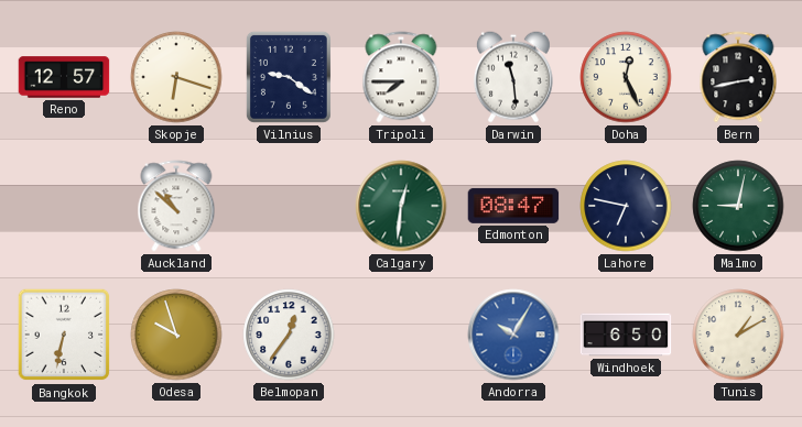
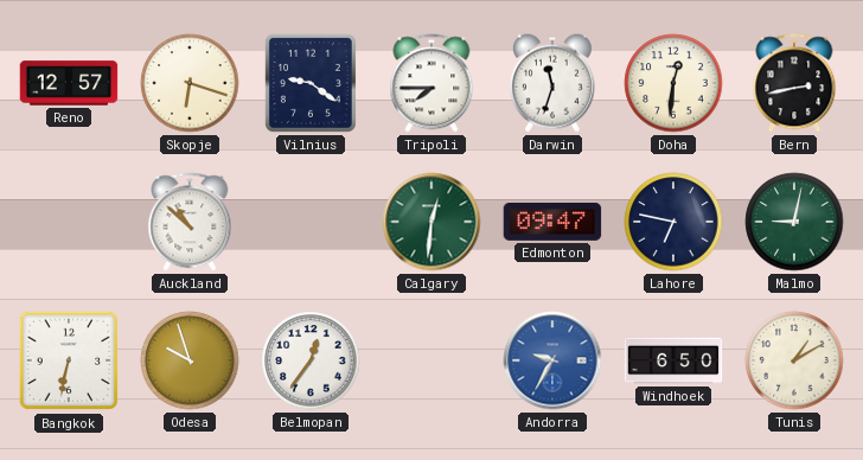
Darwin: 11:29 -> 11:33 (552, 83)
Doha: 12:26 -> 12:31 (673, 83)
Edmonton: 08:47 -> 09:47 (552, 222)
Andorra: 10:05 -> 9:35 (552, 360)
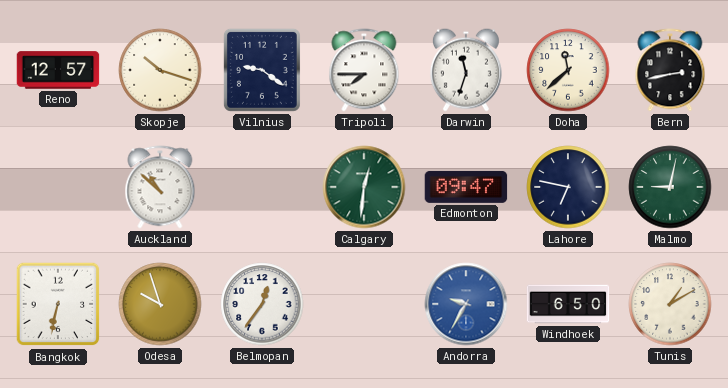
Skopje: 6:18 -> 10:18 (160, 70)
Doha: 12:31 -> 11:38 (568, 70)
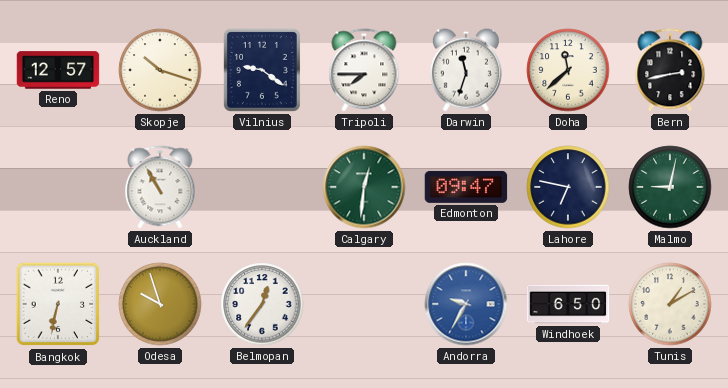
Auckland: 10:52 -> 10:55 (160, 187)
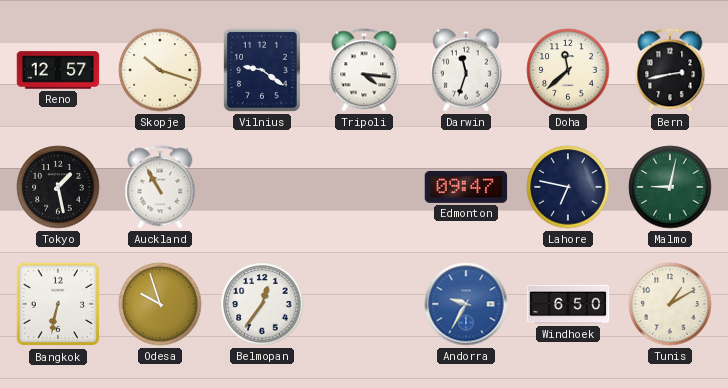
Tripoli: 7:45 -> 4:16 (364, 70)
Tokyo: none -> 1:28 (58, 187)
Calgary: 12:31 -> none (364, 187)
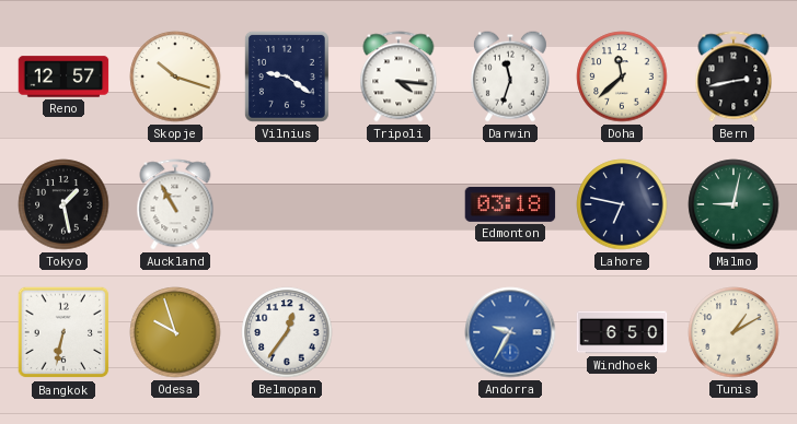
Edmonton: 09:47 -> 03:18 (510, 204)
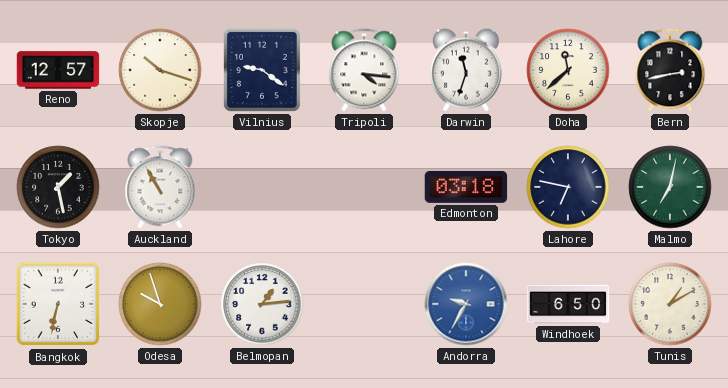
Malmo: 9:02 -> 7:02 (670, 187)
Belmopan: 12:36 -> 1:14 (262, 304)
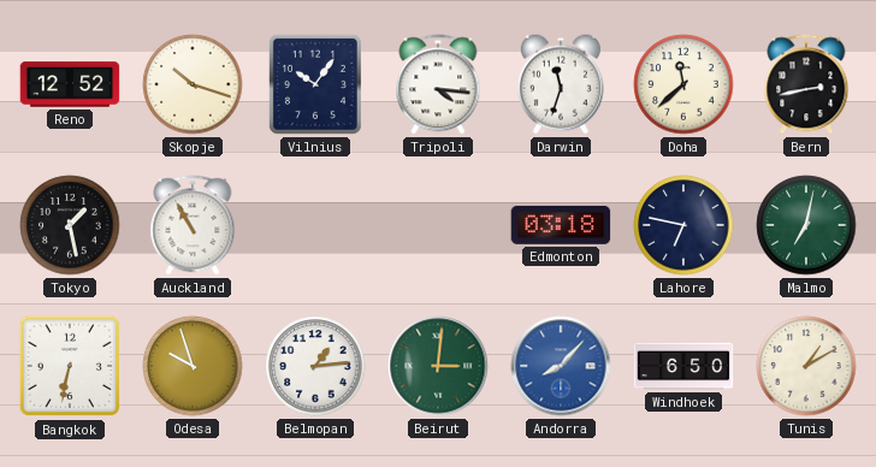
Reno: 12:57 -> 12:52 (70, 84)
Vilnius: 9:21 -> 10:06 (315, 84)
Beirut: none -> 3:01 (438, 366)
Andorra: 9:35 -> 8:07 (561, 366)
